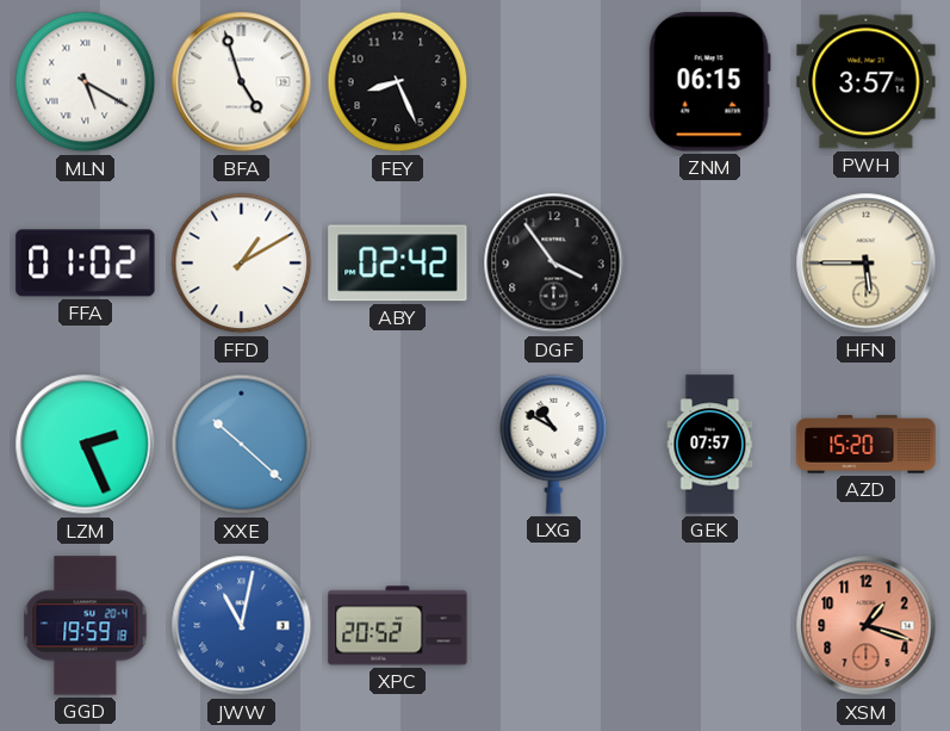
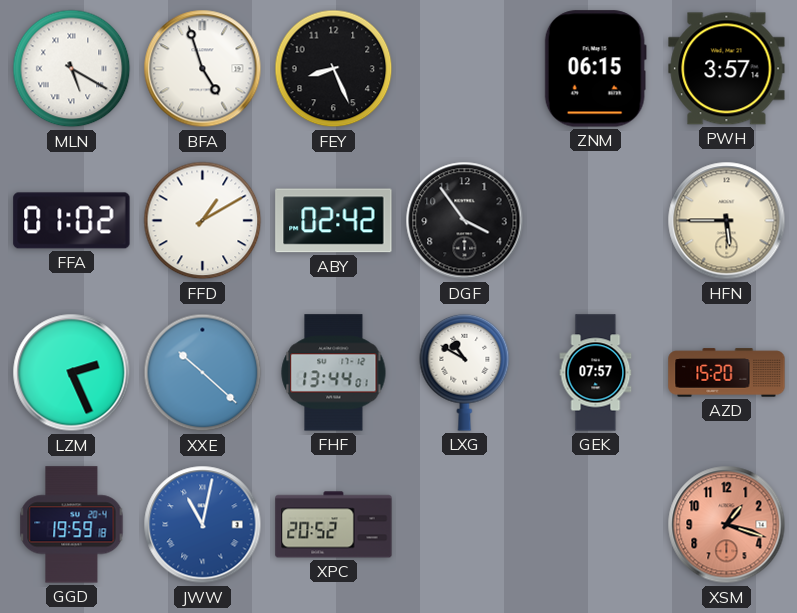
FHF: none -> 13:44 (334, 373)
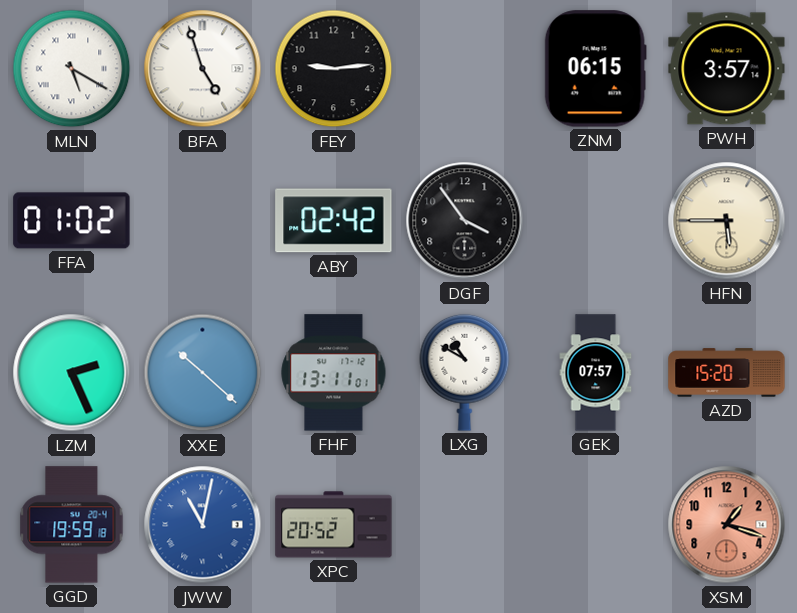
FEY: 8:26 -> 9:14 (334, 69)
FFD: 1:10 -> none (203, 221)
FHF: 13:44 -> 13:11 (334, 373)
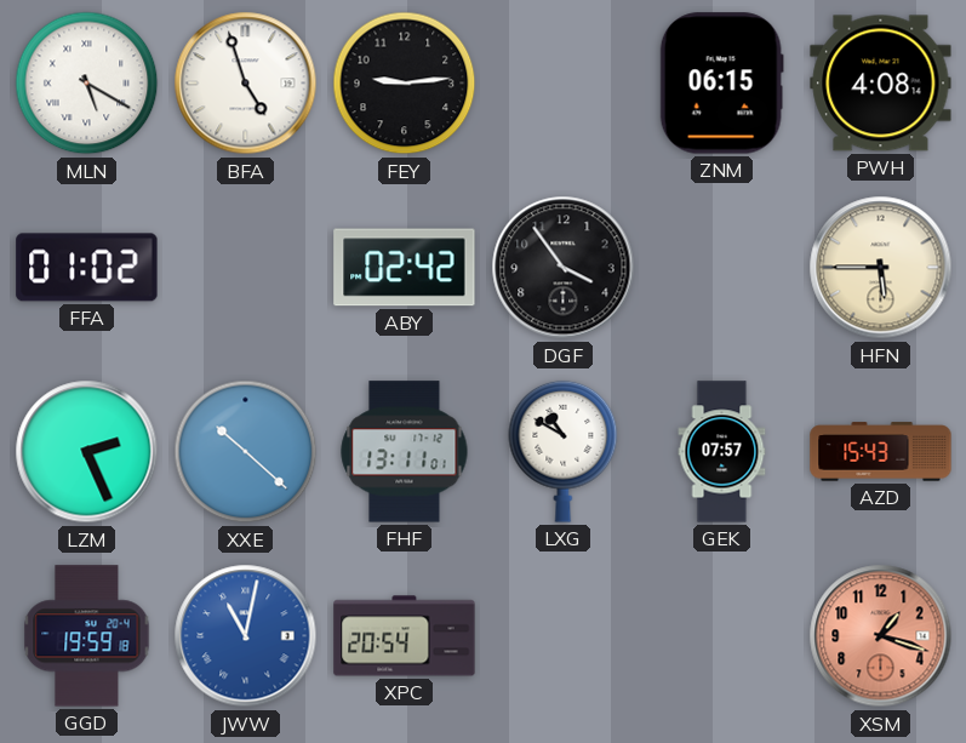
PWH: 3:57 -> 4:08 (881, 84)
AZD: 15:20 -> 15:43 (881, 452)
XPC: 20:52 -> 20:54 (405, 636)
